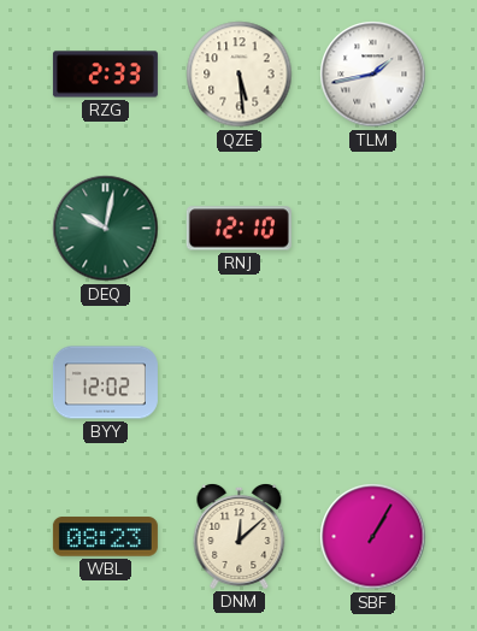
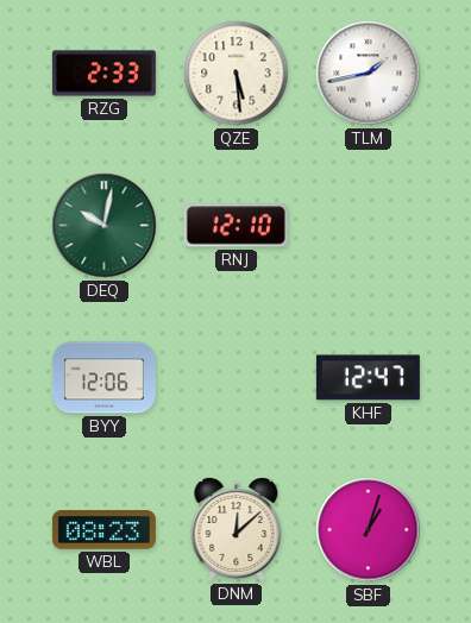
BYY: 12:02 -> 12:06 (103, 378)
KHF: none -> 12:47 (368, 378)
SBF: 1:05 -> 1:03 (369, 530)
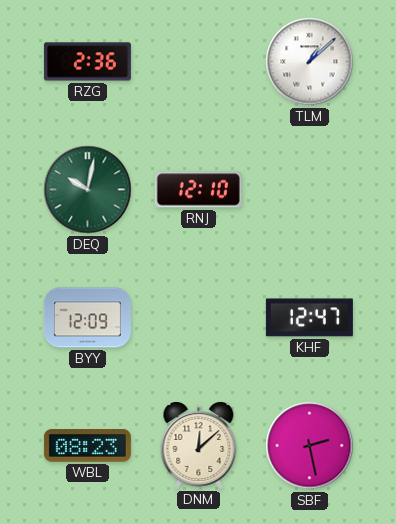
RZG: 2:33 -> 2:36 (87, 62)
QZE: 5:29 -> none (237, 74)
TLM: 1:43 -> 1:08 (310, 62)
BYY: 12:06 -> 12:09 (87, 318)
SBF: 1:03 -> 2:28 (310, 446)
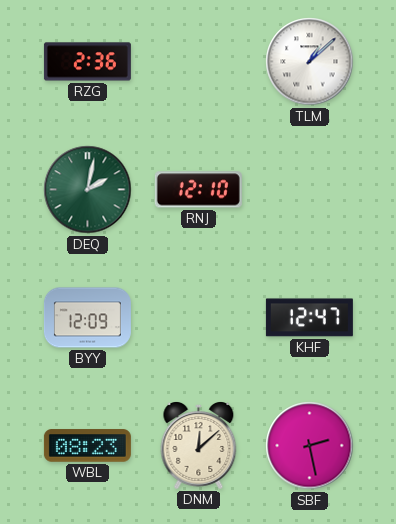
DEQ: 10:02 -> 2:02 (88, 190)
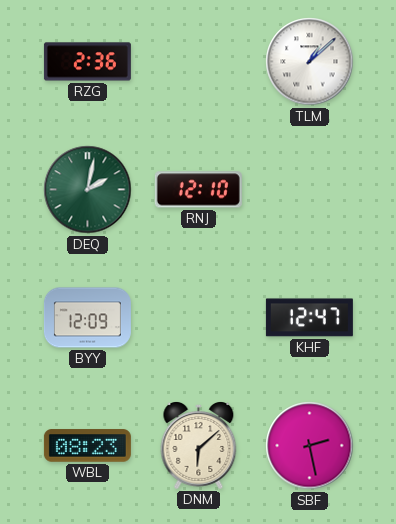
DNM: 12:08 -> 6:08 (199, 446)
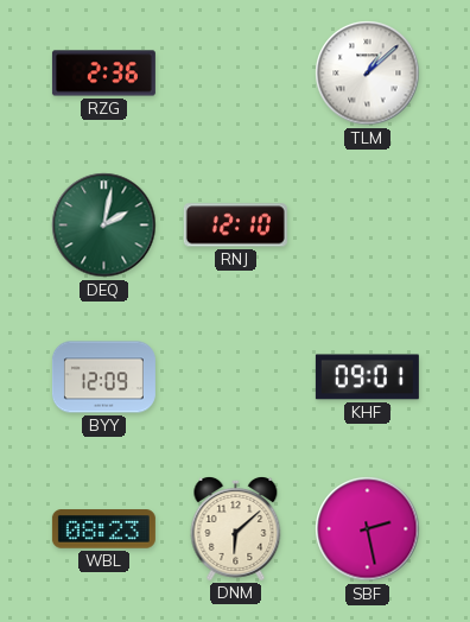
KHF: 12:47 -> 09:01 (367, 377)
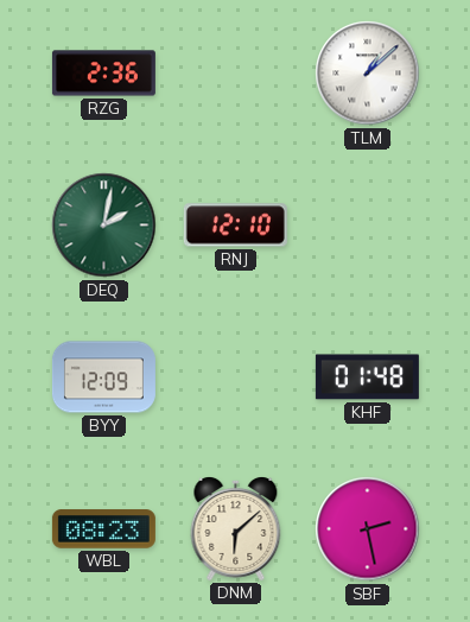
KHF: 09:01 -> 01:48 (367, 377)
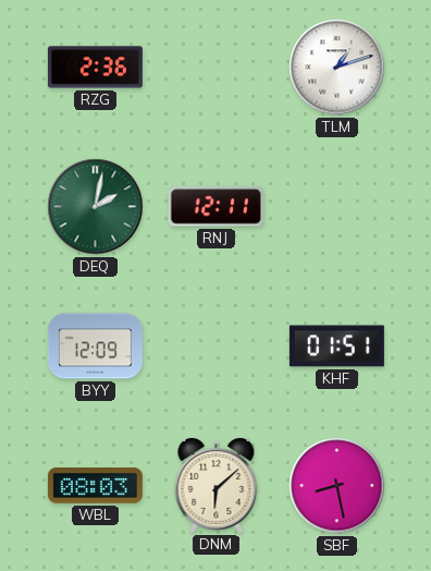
TLM: 1:08 -> 1:12 (337, 68)
RNJ: 12:10 -> 12:11 (215, 207)
KHF: 01:48 -> 01:51 (336, 347)
WBL: 08:23 -> 08:03 (95, 486)
SBF: 2:28 -> 8:28 (337, 486)
